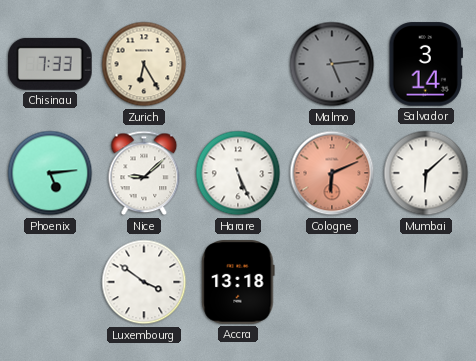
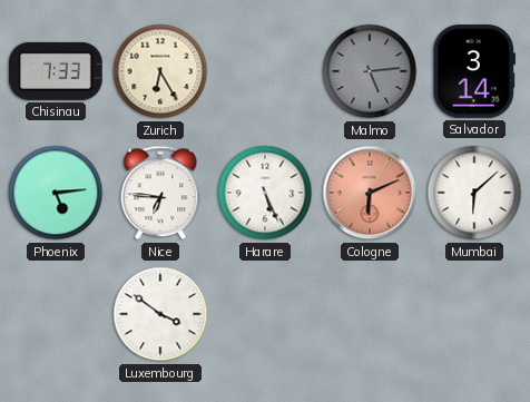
Nice: 9:08 -> 6:46 (160, 193)
Accra: 13:18 -> none (238, 282)
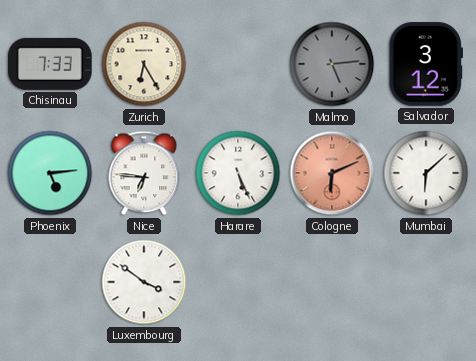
Salvador: 3:14 -> 3:12 (425, 64)
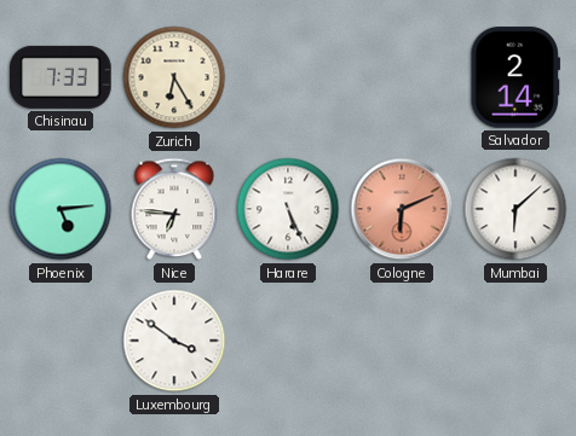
Malmo: 5:14 -> none (332, 64)
Salvador: 3:12 -> 2:14 (514, 77)
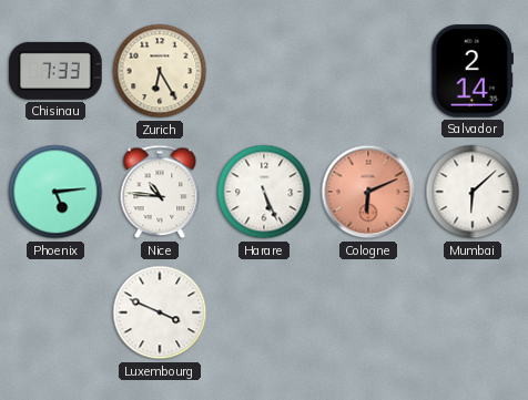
Nice: 6:46 -> 10:46 (160, 192)
Luxembourg: 3:51 -> 3:49 (160, 312)
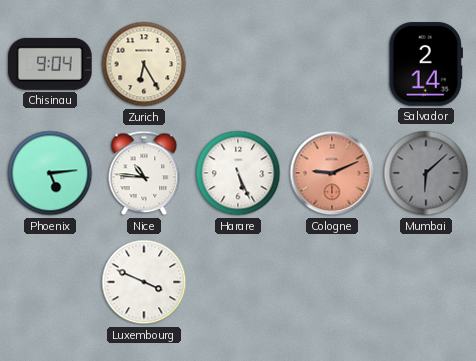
Chisinau: 7:33 -> 9:04 (50, 64)
Cologne: 6:11 -> 9:11 (332, 173)
Mumbai dial: white -> grey (426, 173)
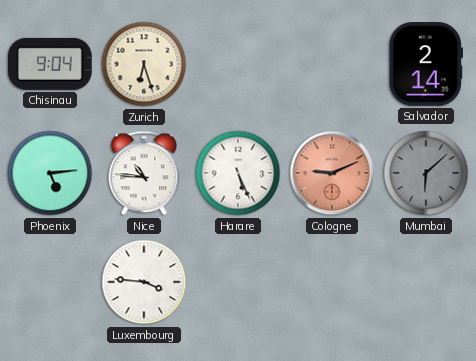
Zurich: 6:25 -> 6:27 (144, 64)
Luxembourg: 3:49 -> 3:46 (144, 282)
